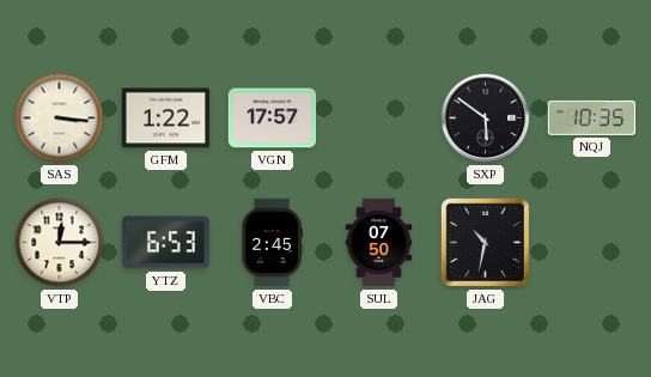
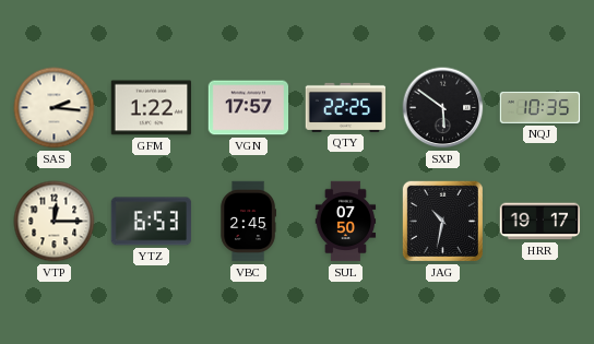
SAS: 3:16 -> 2:16 (55, 108)
QTY: none -> 22:25 (346, 107)
HRR: none -> 19:17 (540, 222)
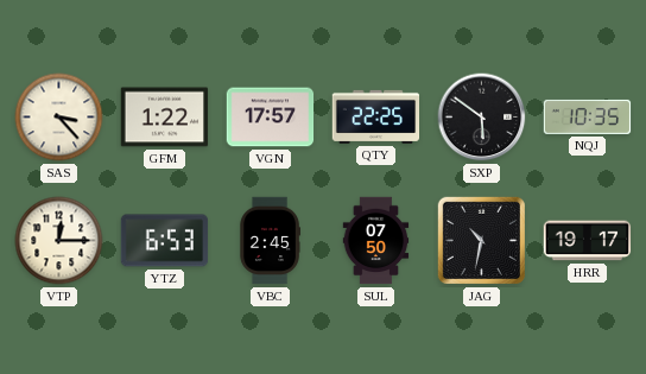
SAS: 2:16 -> 3:23 (59, 118)
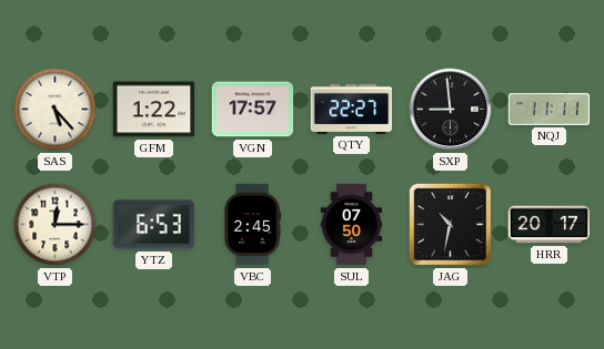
SAS: 3:23 -> 5:23 (56, 110)
QTY: 22:25 -> 22:27 (352, 109)
SXP: 5:51 -> 8:59 (451, 110)
NQJ: 10:35 -> 11:11 (550, 109)
HRR: 19:17 -> 20:17 (550, 225)
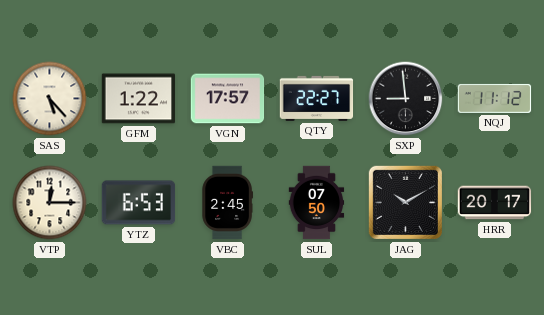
NQJ: 11:11 -> 11:12 (495, 98)
JAG: 10:32 -> 10:10 (405, 202)
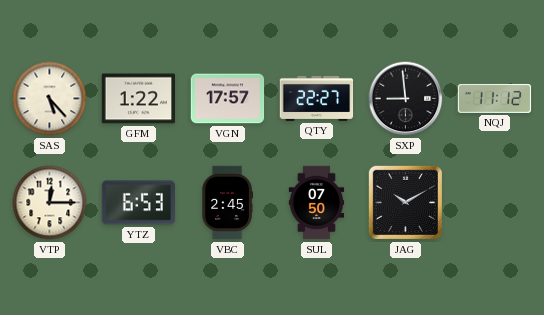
HRR: 20:17 -> none (495, 203)
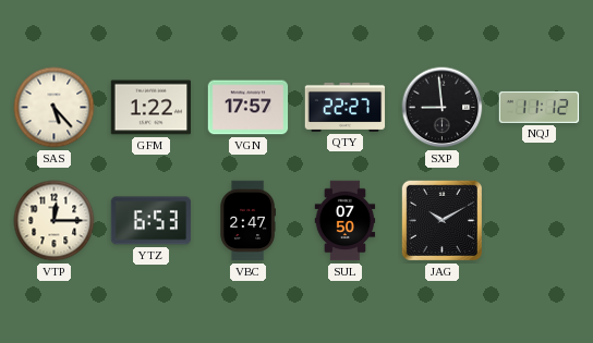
VBC: 2:45 -> 2:47 (247, 221)
